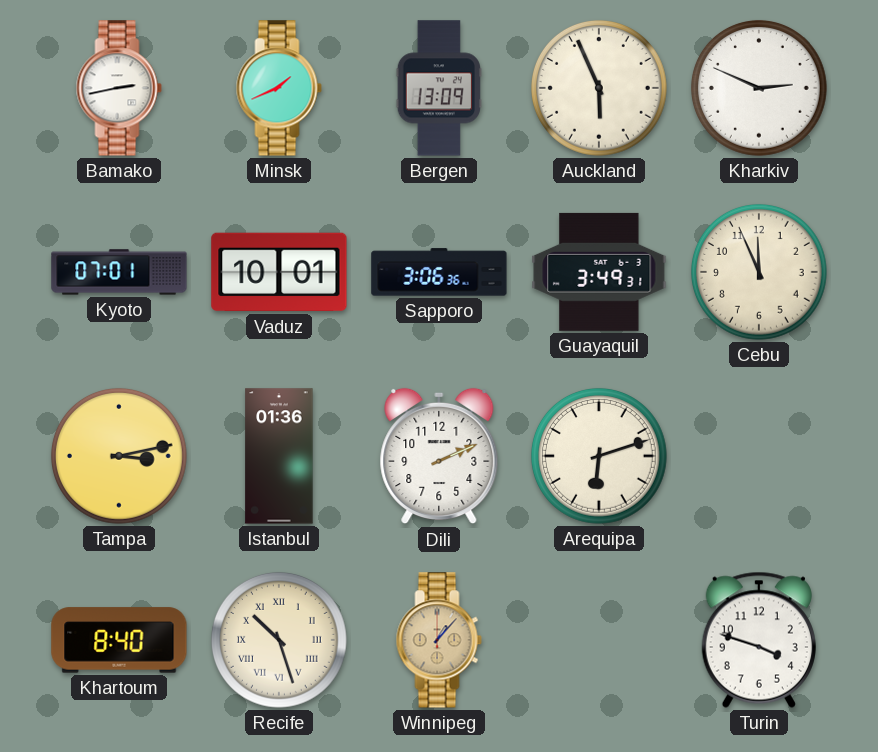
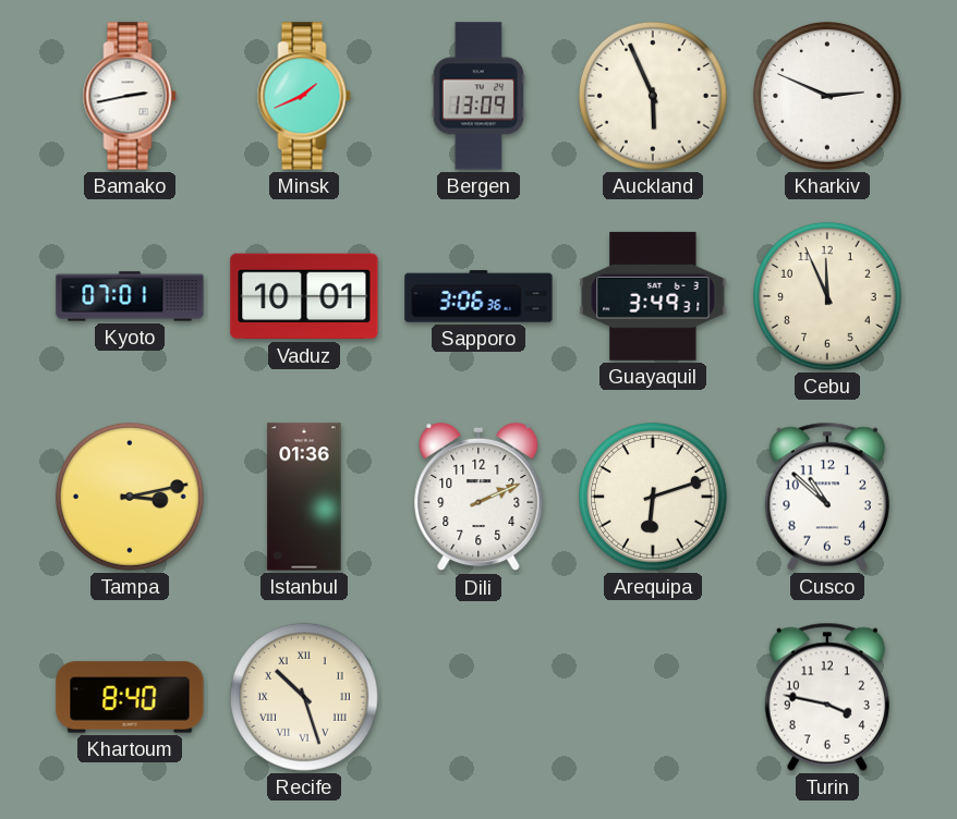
Cusco: none -> 10:52 (827, 497)
Winnipeg: 1:07 -> none (439, 640)
Turin: 3:48 -> 3:47 (827, 697)
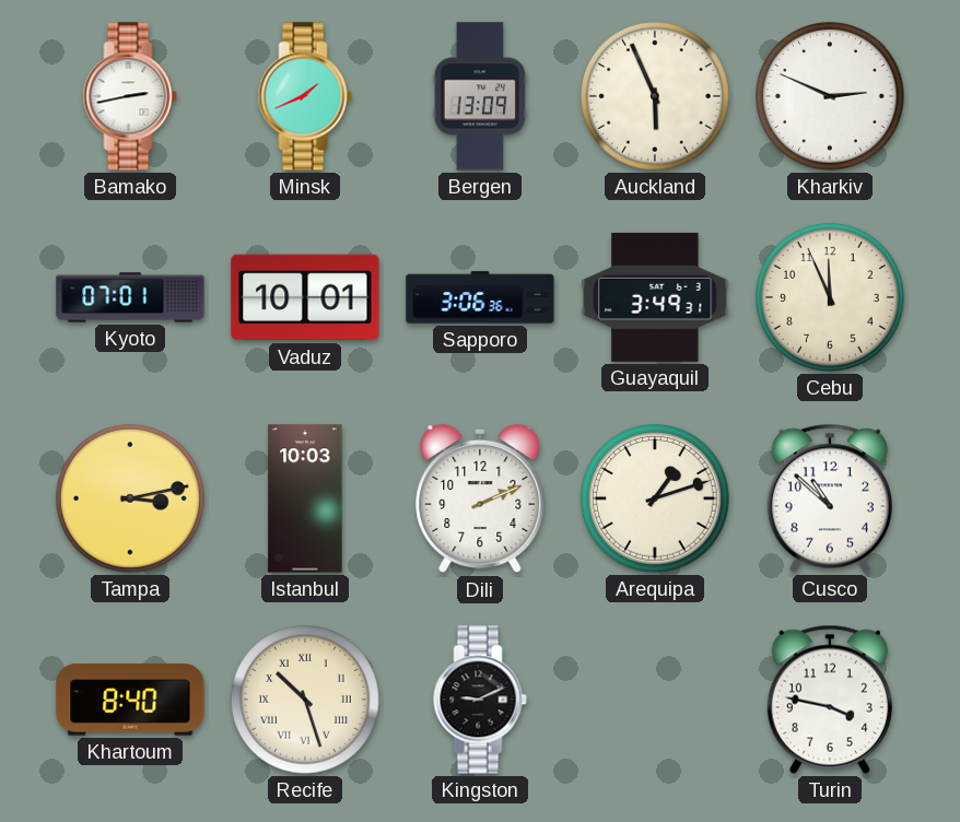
Istanbul: 01:36 -> 10:03 (305, 498)
Arequipa: 6:12 -> 1:12 (655, 498)
Kingston: none -> 9:11 (480, 700)
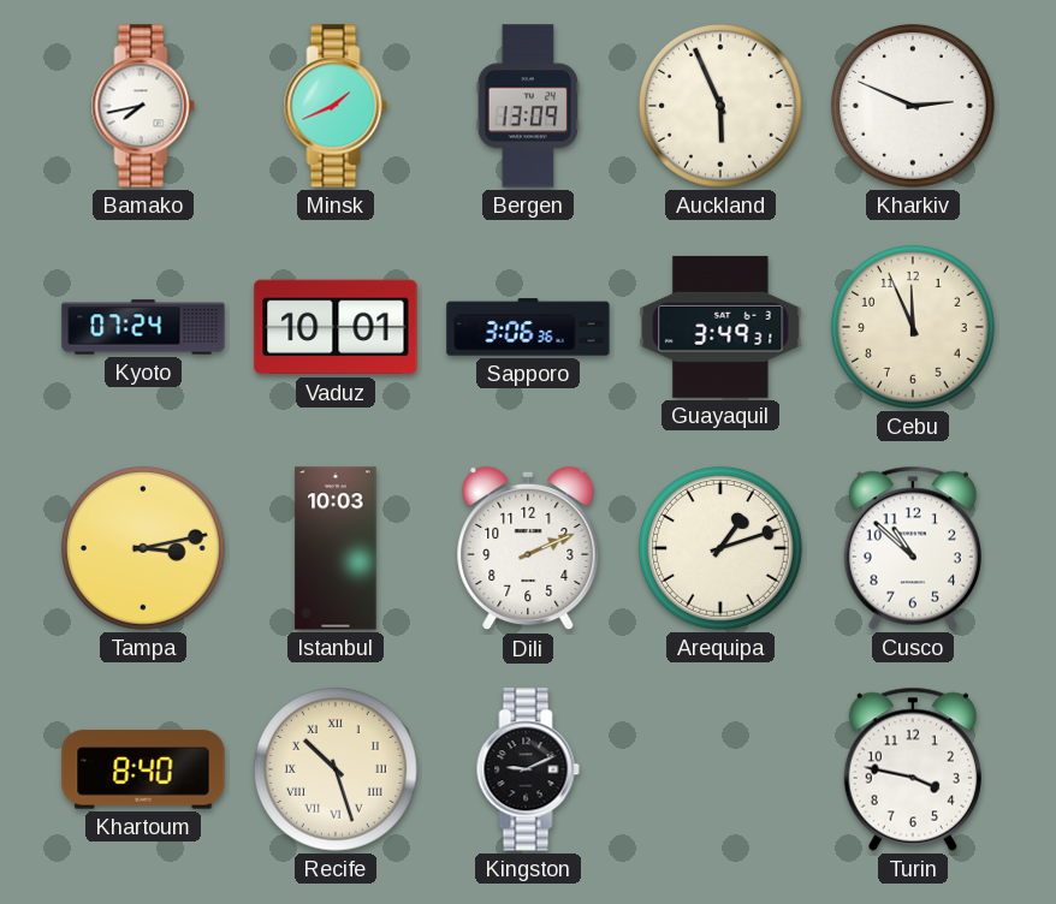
Bamako: 2:43 -> 7:43 (143, 106)
Kyoto: 07:01 -> 07:24 (143, 327)
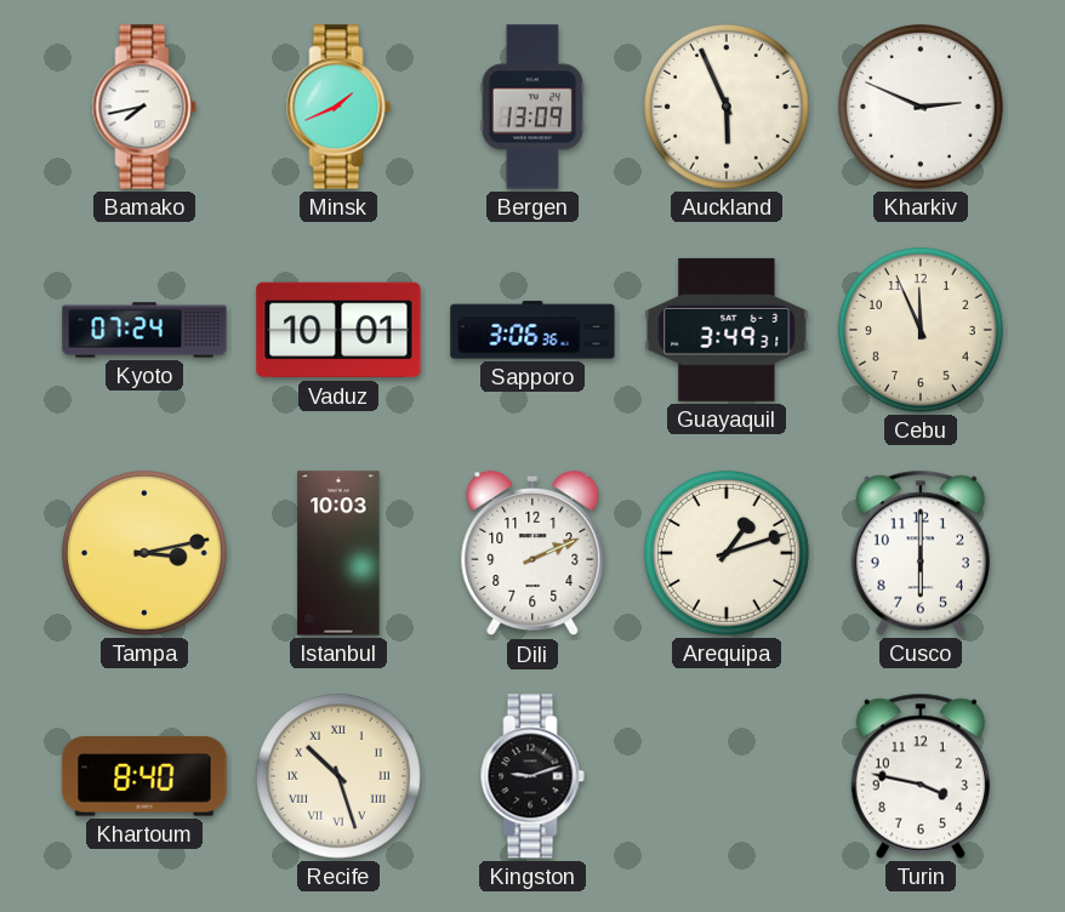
Cusco: 10:52 -> 6:00 (921, 553)
Kingston: 9:11 -> 9:12 (532, 776)
